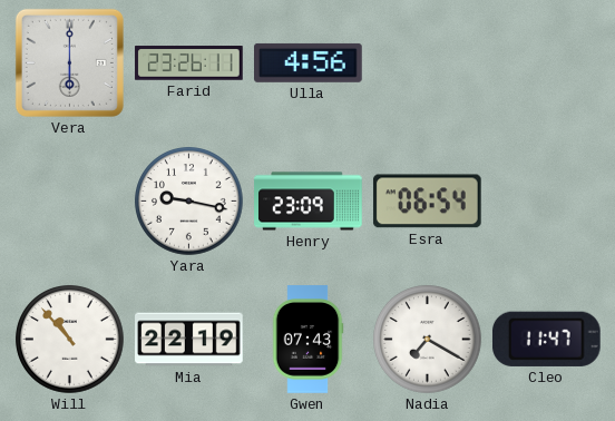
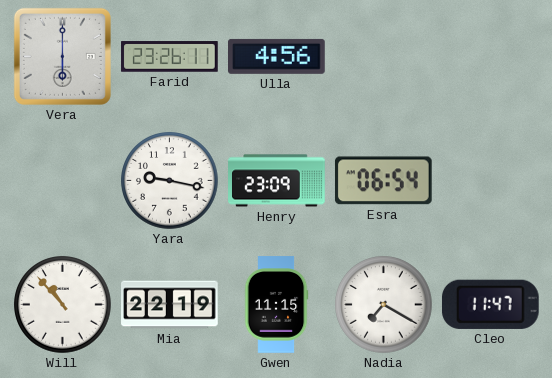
Gwen: 07:43 -> 11:15 (276, 305)
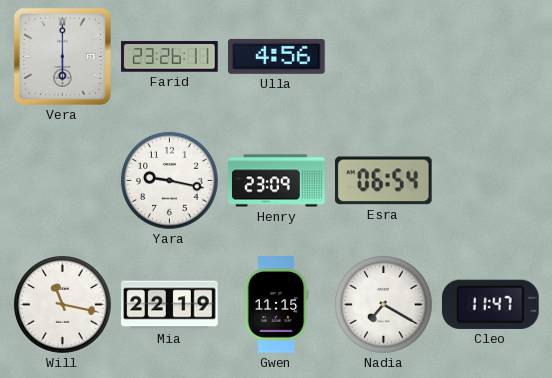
Will: 10:53 -> 11:17 (63, 305)
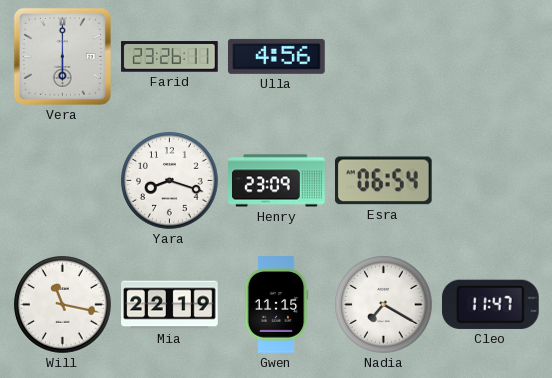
Yara: 9:17 -> 8:18 (170, 181)
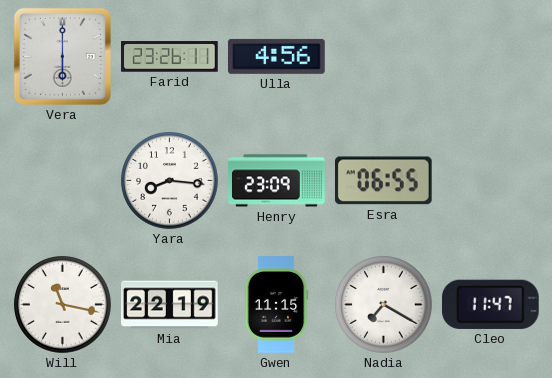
Yara: 8:18 -> 8:16 (170, 181)
Esra: 06:54 -> 06:55 (383, 181)
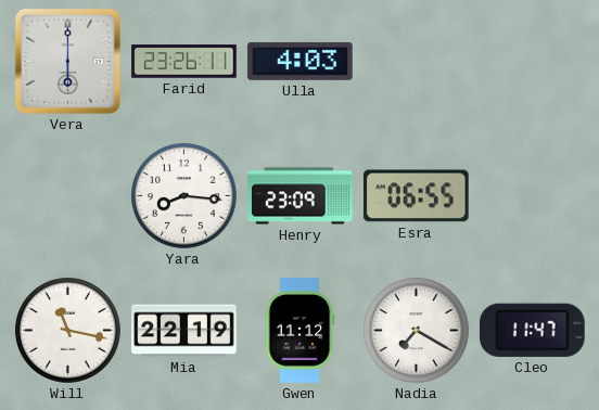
Ulla: 4:56 -> 4:03 (301, 61)
Gwen: 11:15 -> 11:12 (299, 331)
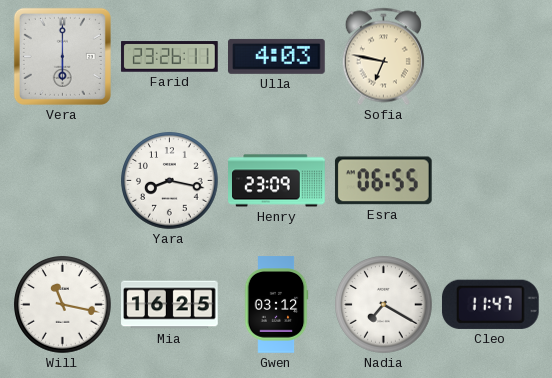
Sofia: none -> 6:47 (383, 57)
Yara: 8:16 -> 8:17 (170, 181)
Mia: 22:19 -> 16:25 (170, 305)
Gwen: 11:12 -> 03:12 (276, 305)
